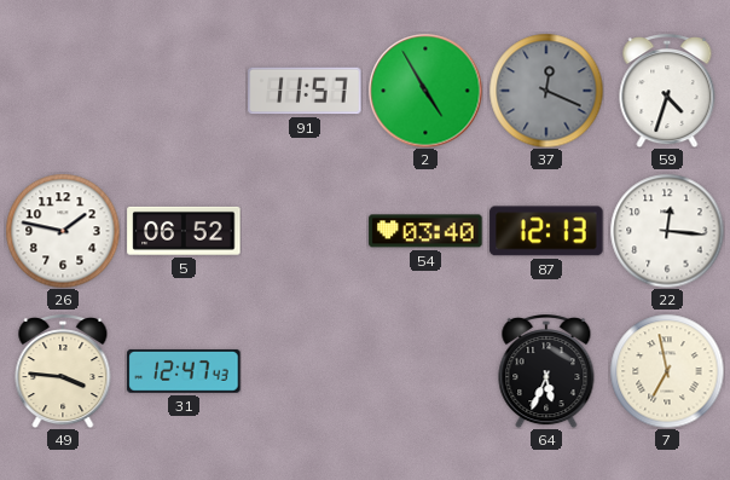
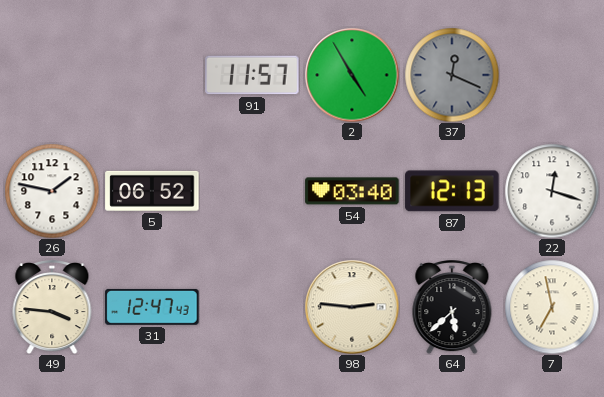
59: 4:33 -> none (667, 92)
22: 12:16 -> 12:18 (552, 191)
98: none -> 2:46 (352, 307)
64: 5:34 -> 5:38 (452, 308)
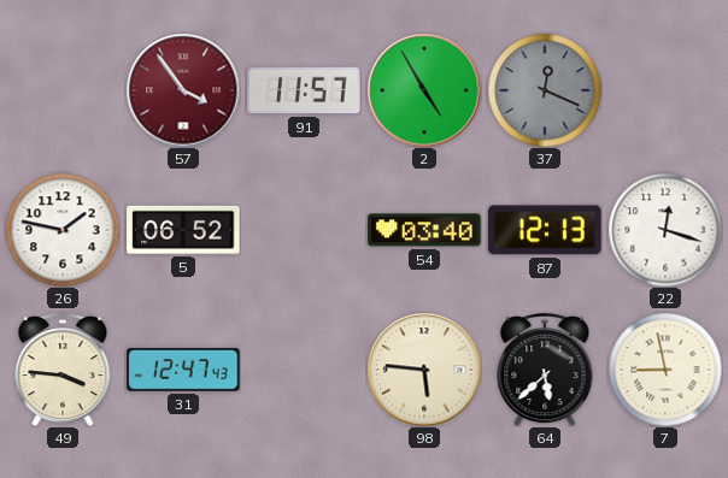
57: none -> 3:54 (183, 90)
98: 2:46 -> 5:46 (424, 370)
7: 6:58 -> 8:58 (665, 370)
